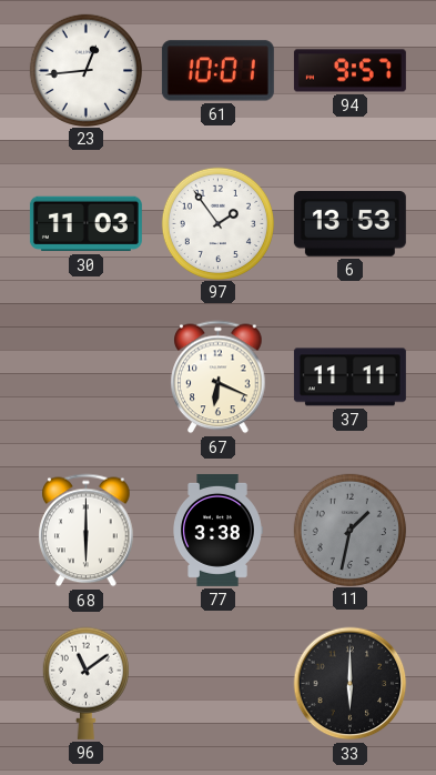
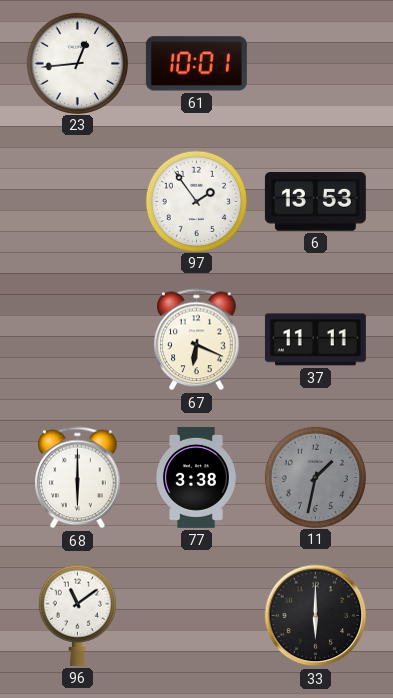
94: 9:57 -> none (349, 71)
30: 11:03 -> none (85, 224)
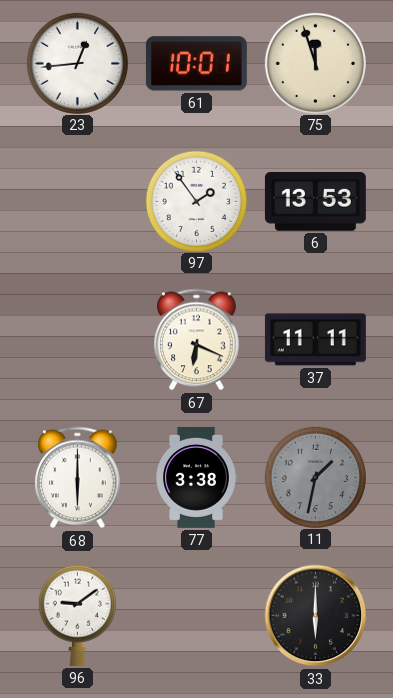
75: none -> 11:57 (315, 63)
96: 11:09 -> 9:09 (77, 615)
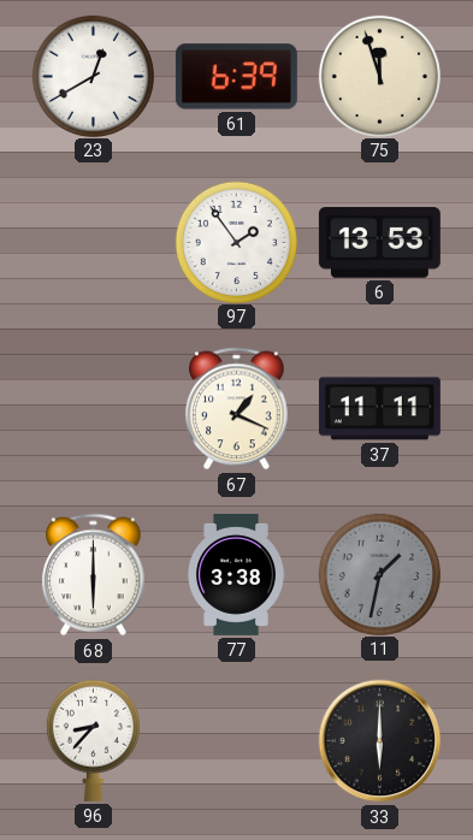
23: 12:44 -> 12:40 (93, 76)
61: 10:01 -> 6:39 (236, 77)
67: 6:19 -> 1:19 (237, 409)
96: 9:09 -> 8:37 (93, 740)
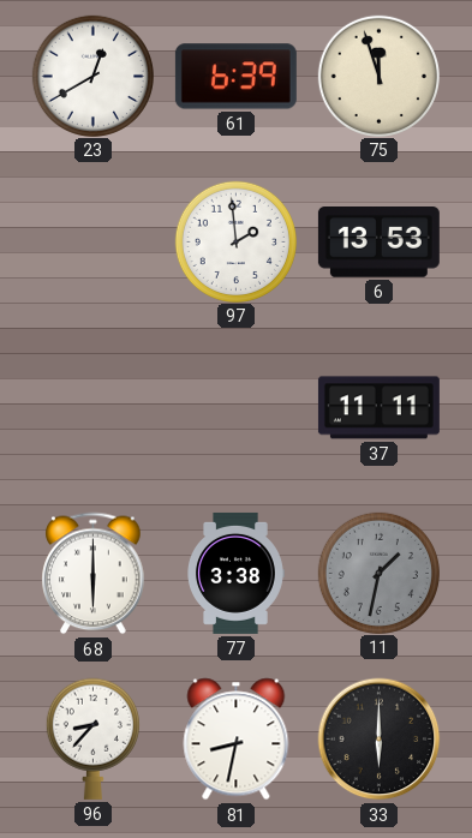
97: 1:54 -> 1:59 (235, 241)
67: 1:19 -> none (237, 409)
81: none -> 8:32 (237, 740)
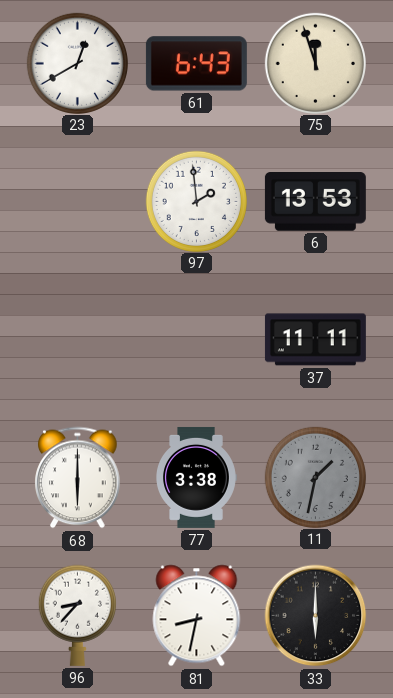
61: 6:39 -> 6:43 (196, 64)
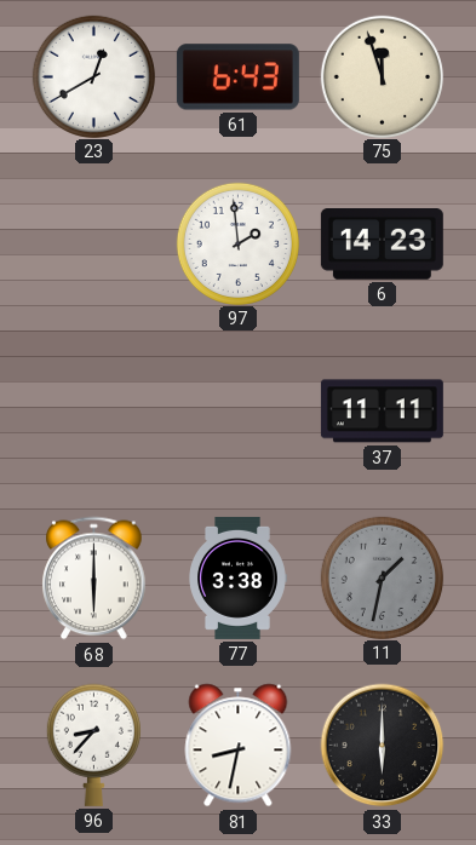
6: 13:53 -> 14:23 (382, 245)
